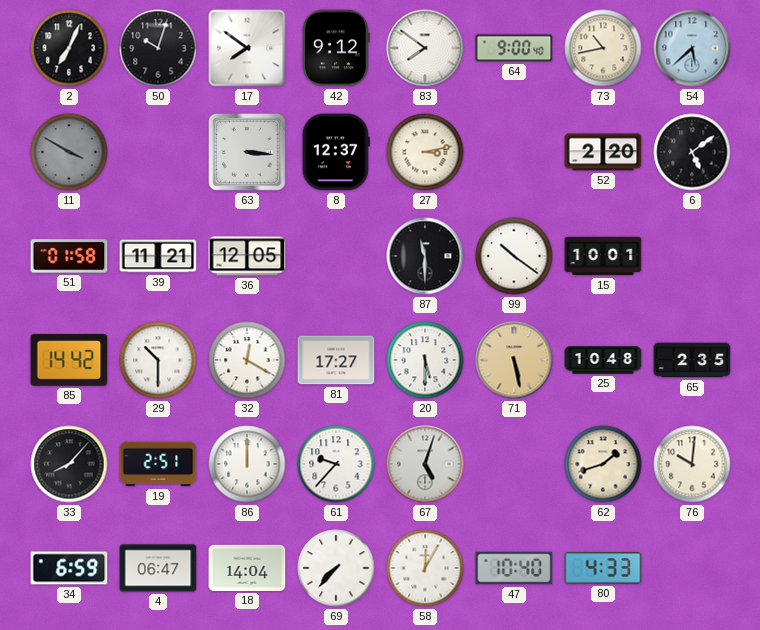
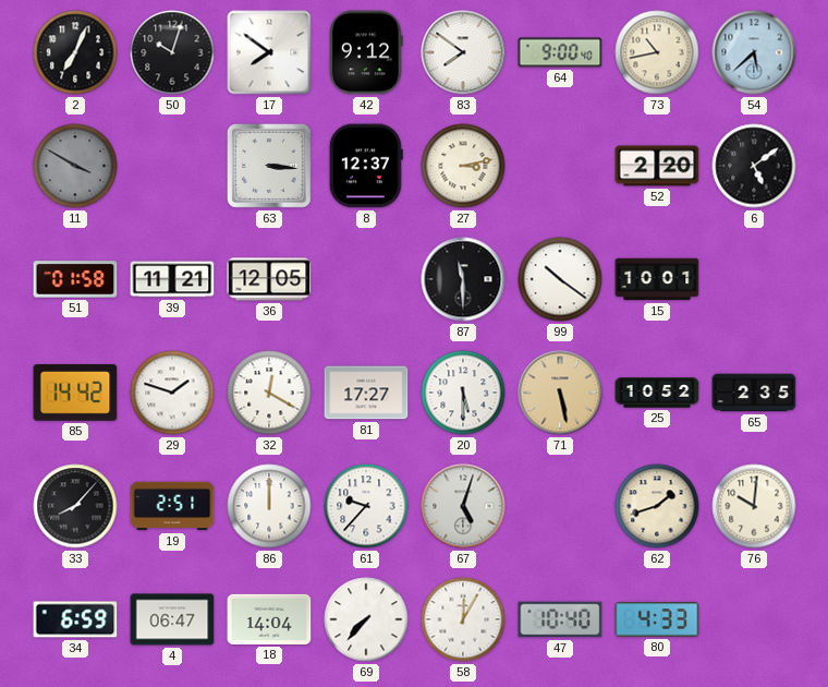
29: 10:30 -> 1:48 (172, 393)
25: 10:48 -> 10:52 (657, 393)
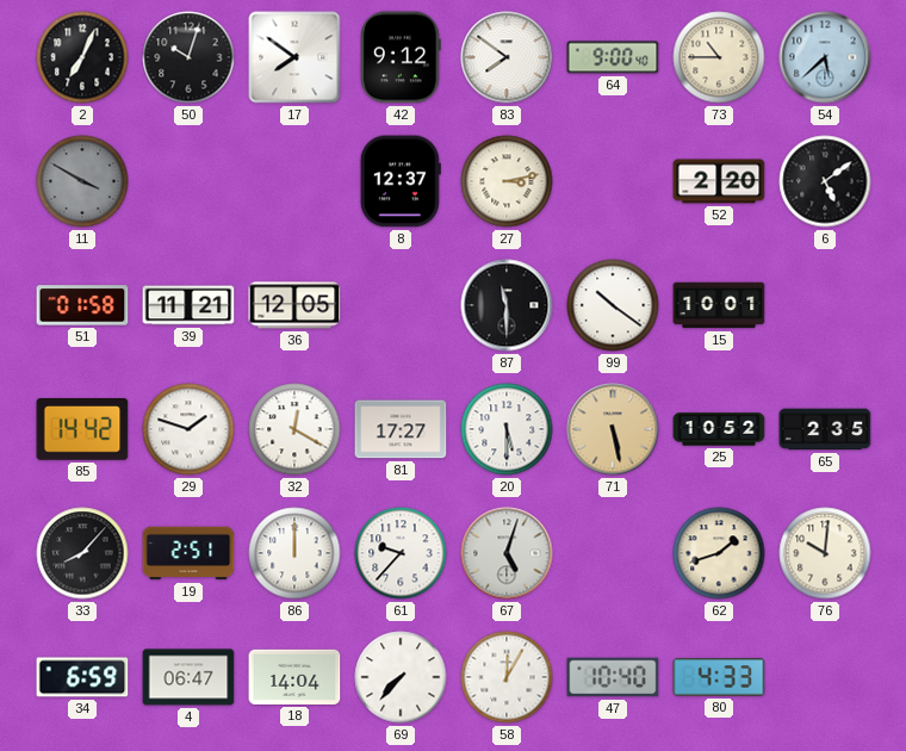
73: 10:43 -> 10:45 (719, 57)
63: 3:16 -> none (270, 167)
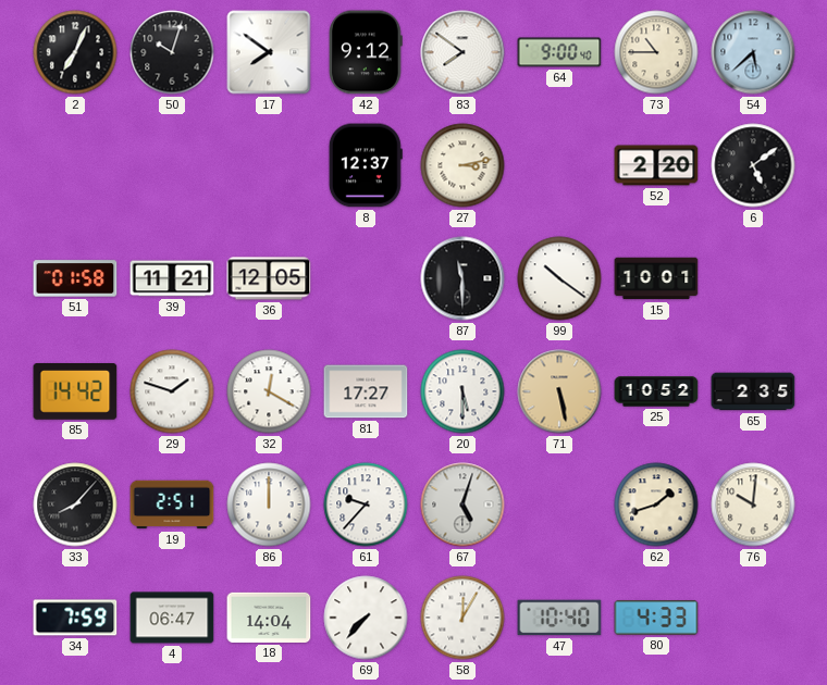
11: 3:50 -> none (82, 181)
34: 6:59 -> 7:59 (75, 618)
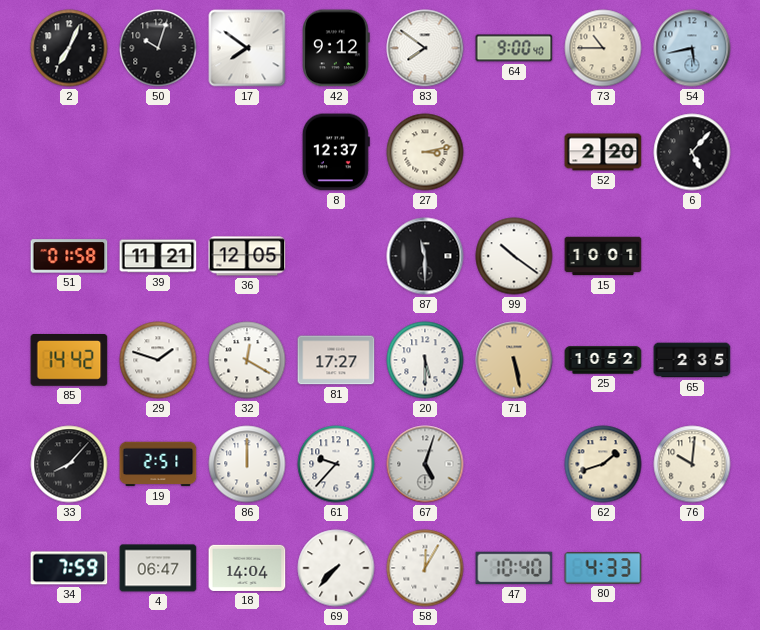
54: 5:38 -> 5:43 (692, 48)
6: 5:09 -> 5:07 (692, 152)
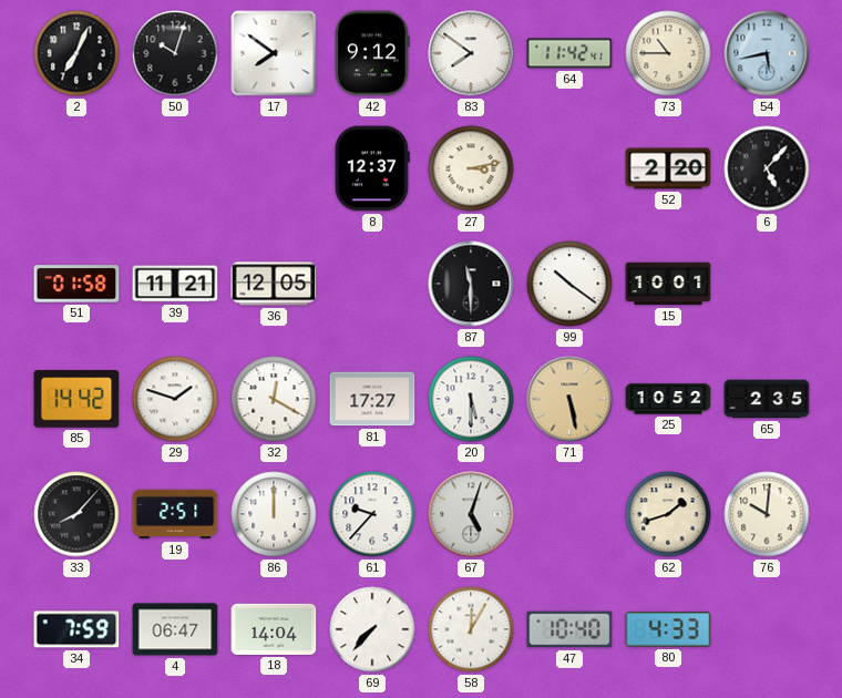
64: 9:00 -> 11:42 (569, 53)
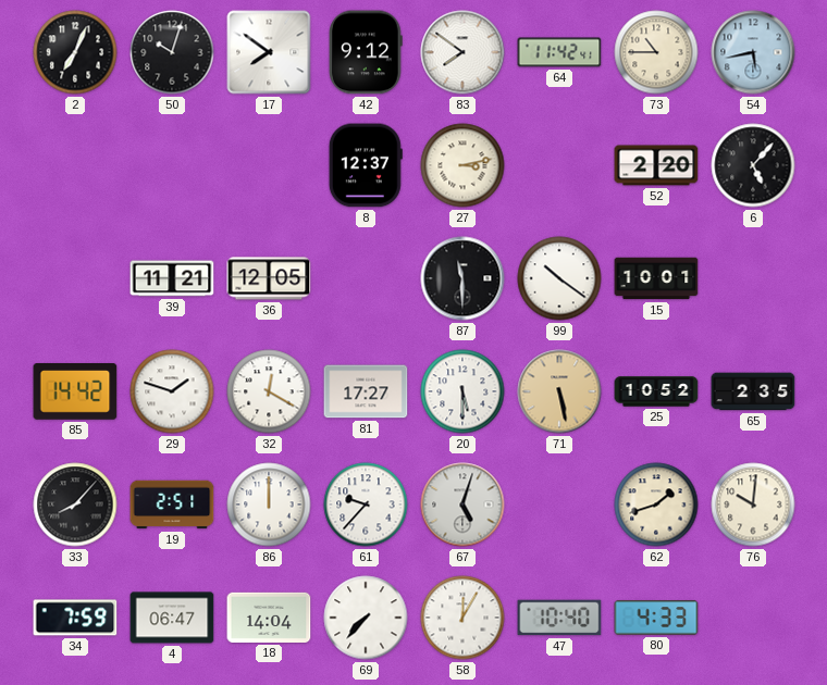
51: 01:58 -> none (76, 284)
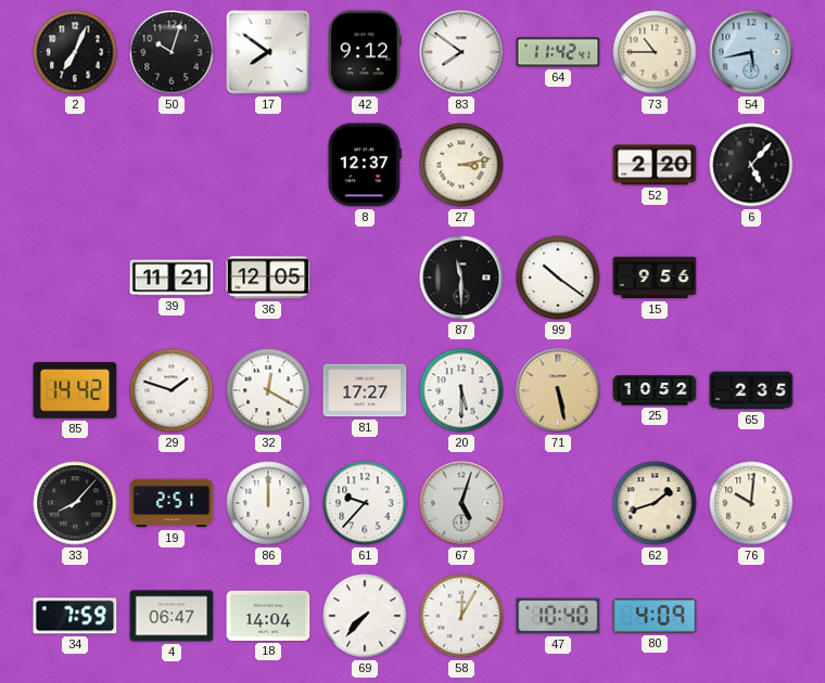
15: 10:01 -> 9:56 (655, 278)
80: 4:33 -> 4:09 (655, 616)
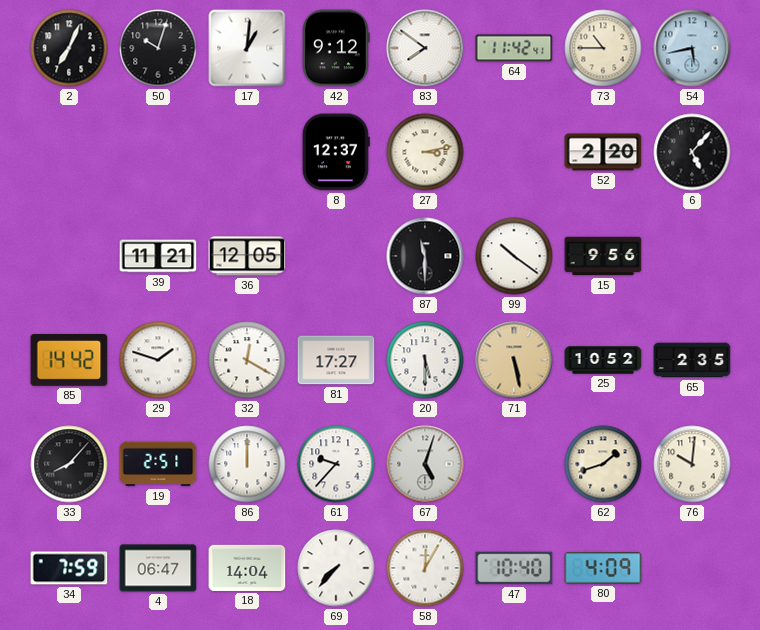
17: 7:51 -> 1:01 (247, 48)
